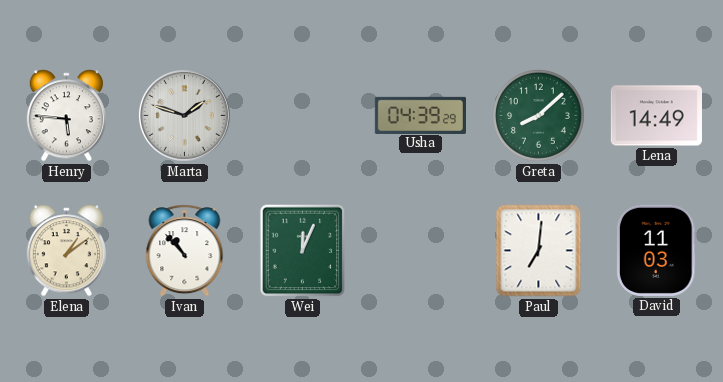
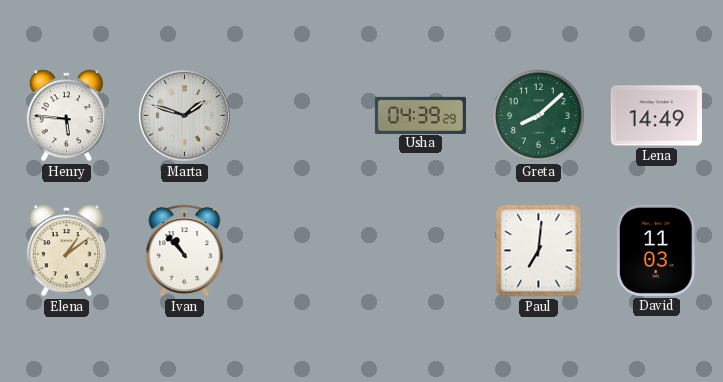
Wei: 12:04 -> none (303, 251)
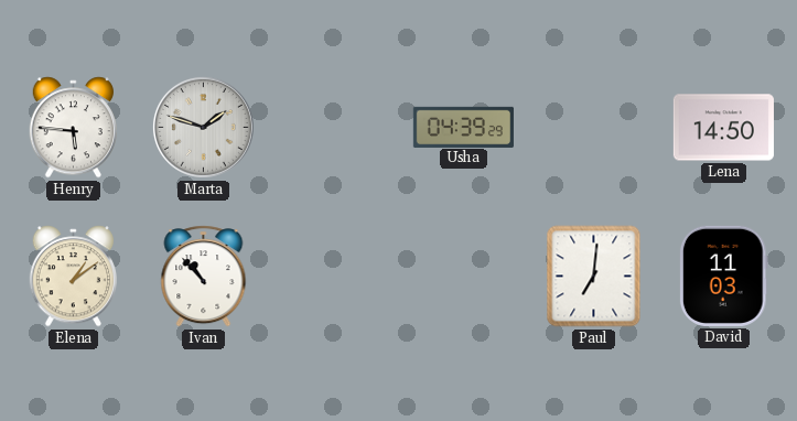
Greta: 8:08 -> none (539, 116)
Lena: 14:49 -> 14:50 (723, 128)
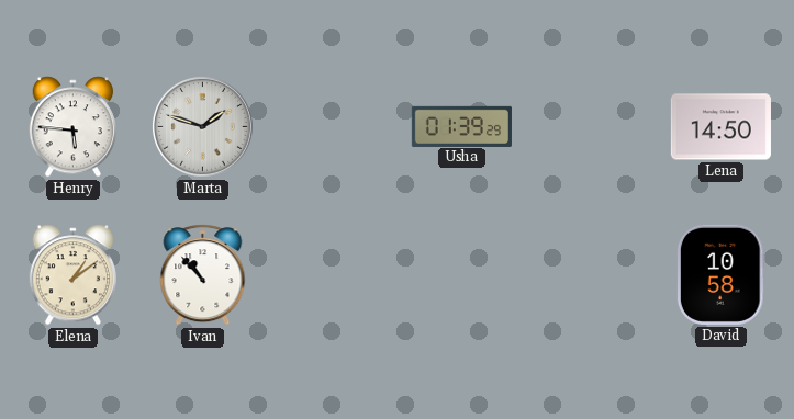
Usha: 04:39 -> 01:39 (461, 126)
Paul: 7:01 -> none (594, 277)
David: 11:03 -> 10:58 (720, 274)
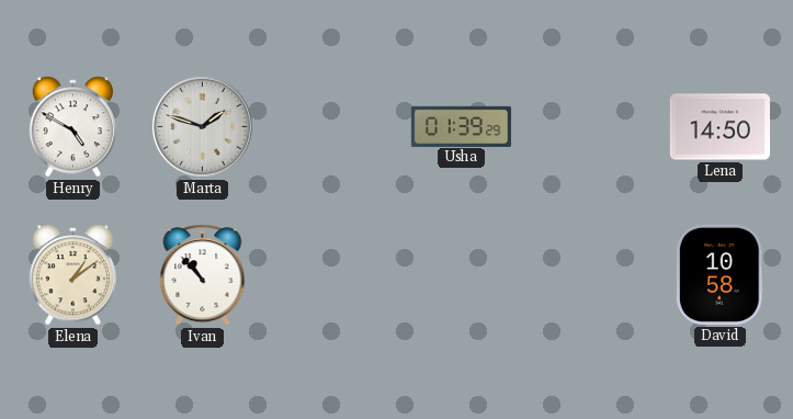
Henry: 5:46 -> 4:50 (72, 127)
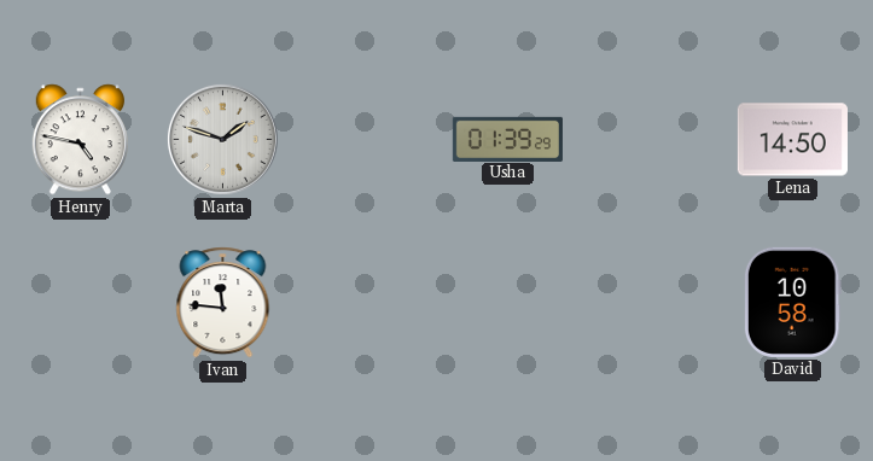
Henry: 4:50 -> 4:47 (80, 140)
Elena: 1:09 -> none (72, 275)
Ivan: 10:53 -> 11:46 (223, 303)
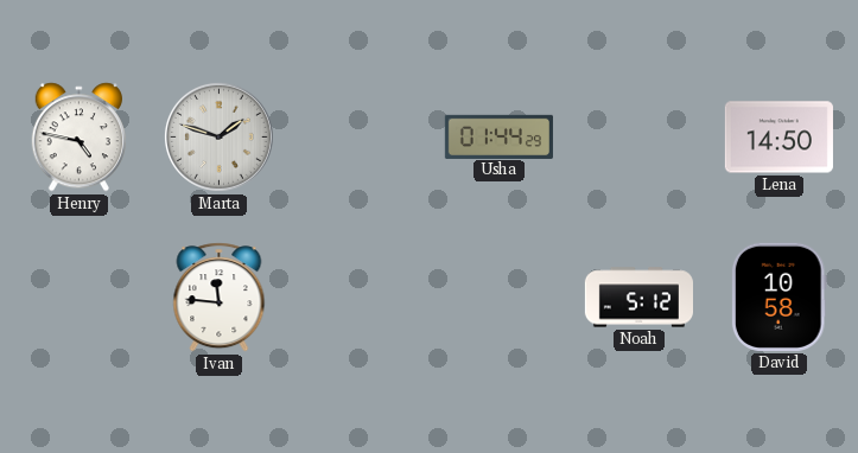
Usha: 01:39 -> 01:44 (498, 136)
Noah: none -> 5:12 (638, 298)
